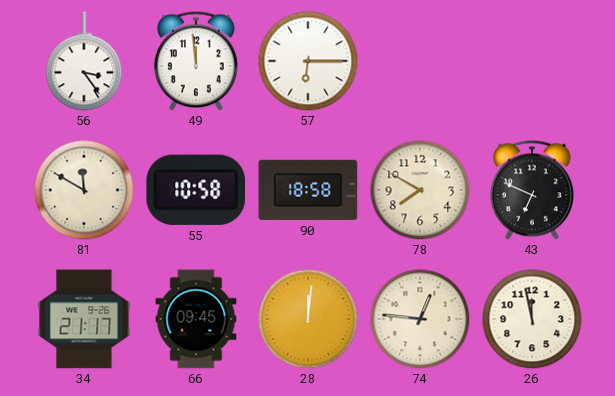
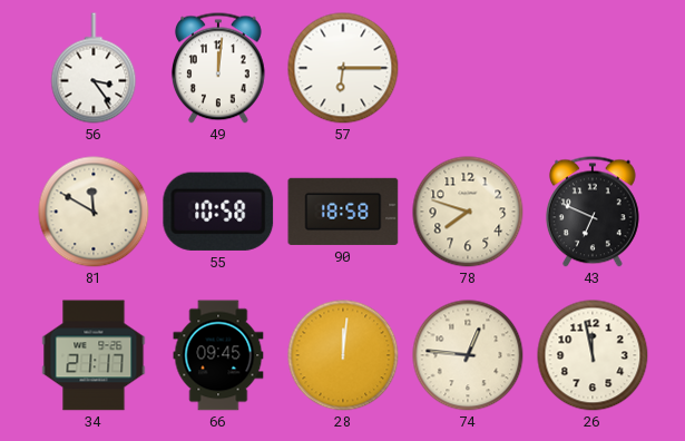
49: 11:59 -> 12:01 (218, 68)
78: 7:50 -> 7:48 (468, 212)
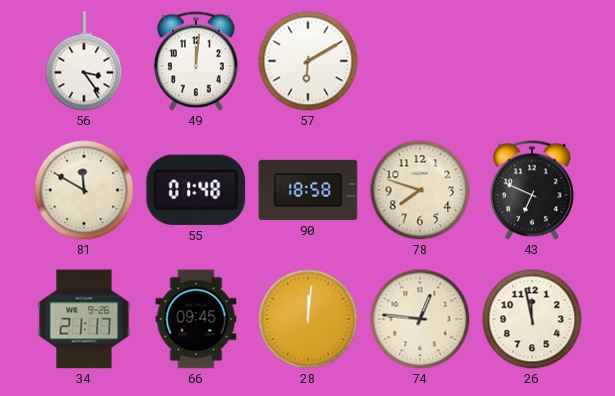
57: 6:15 -> 6:10 (308, 61)
55: 10:58 -> 01:48 (196, 190)
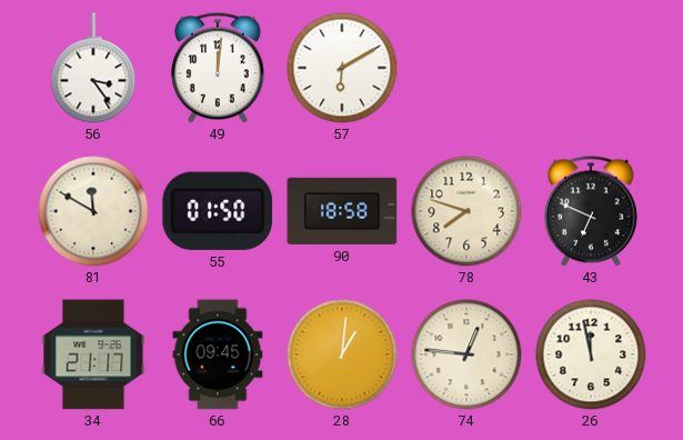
55: 01:48 -> 01:50 (218, 211)
28: 12:01 -> 1:01 (342, 354)
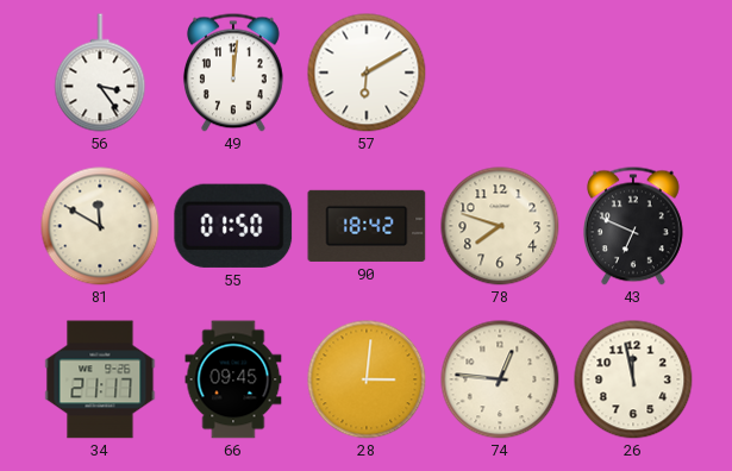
90: 18:58 -> 18:42 (367, 226)
28: 1:01 -> 3:01 (367, 379)
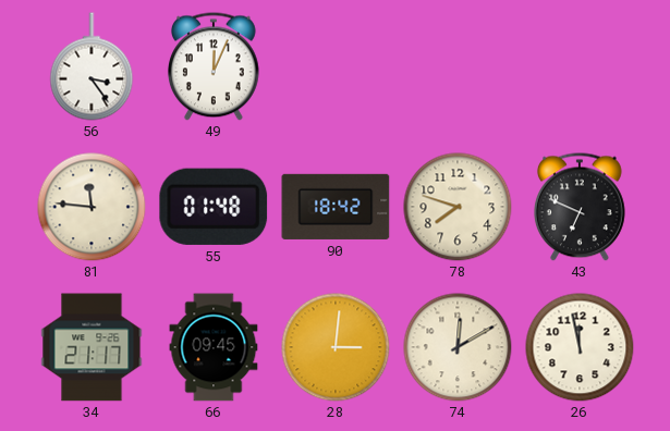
49: 12:01 -> 12:04 (214, 66)
57: 6:10 -> none (367, 73)
81: 11:50 -> 11:46 (92, 207)
55: 01:50 -> 01:48 (214, 207)
74: 12:46 -> 12:10 (458, 347)
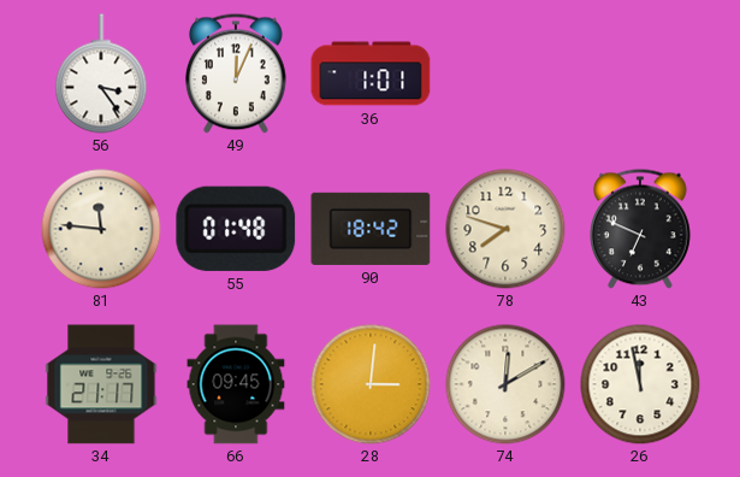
36: none -> 1:01 (371, 73)
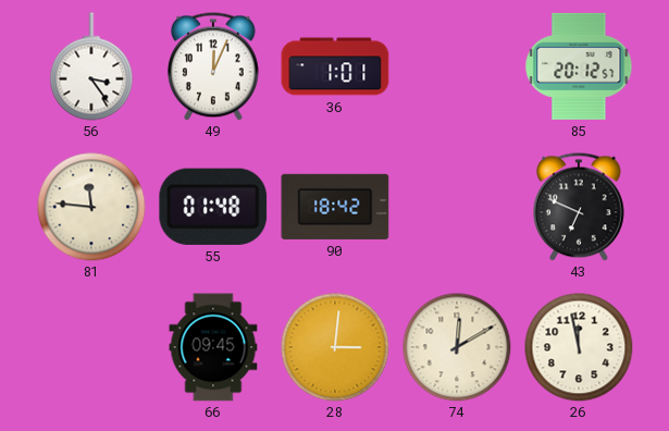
85: none -> 20:12 (579, 66)
78: 7:48 -> none (505, 229)
34: 21:17 -> none (101, 384)
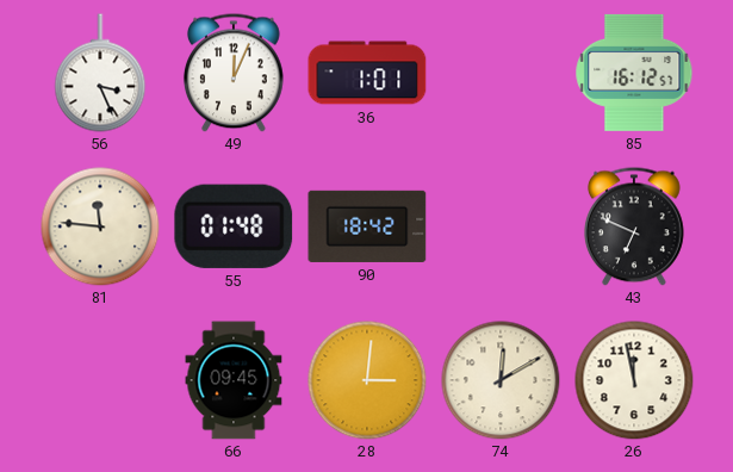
56: 3:24 -> 3:26 (100, 73)
85: 20:12 -> 16:12 (634, 73)
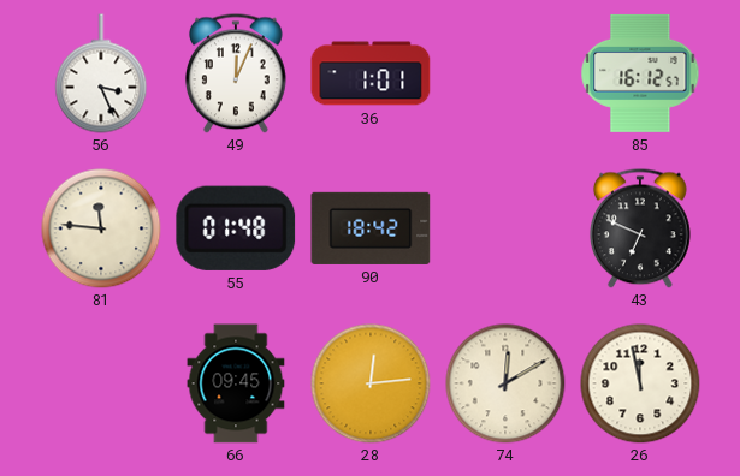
28: 3:01 -> 12:14 (371, 383)
